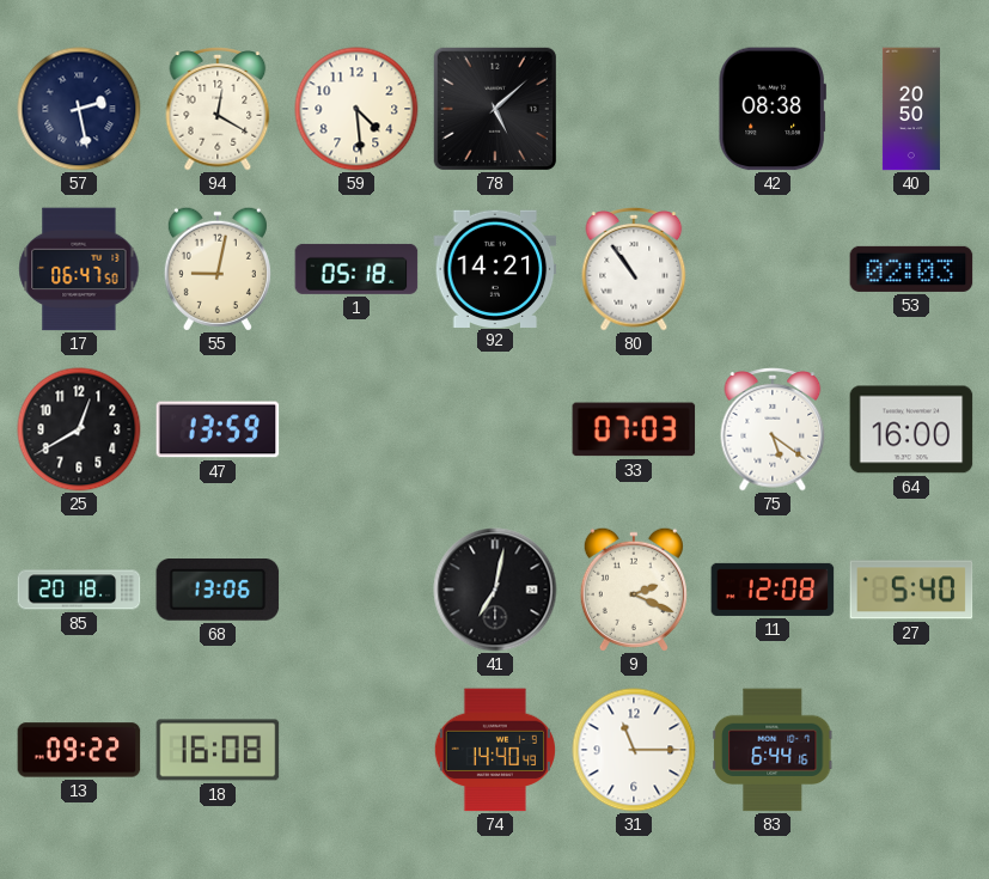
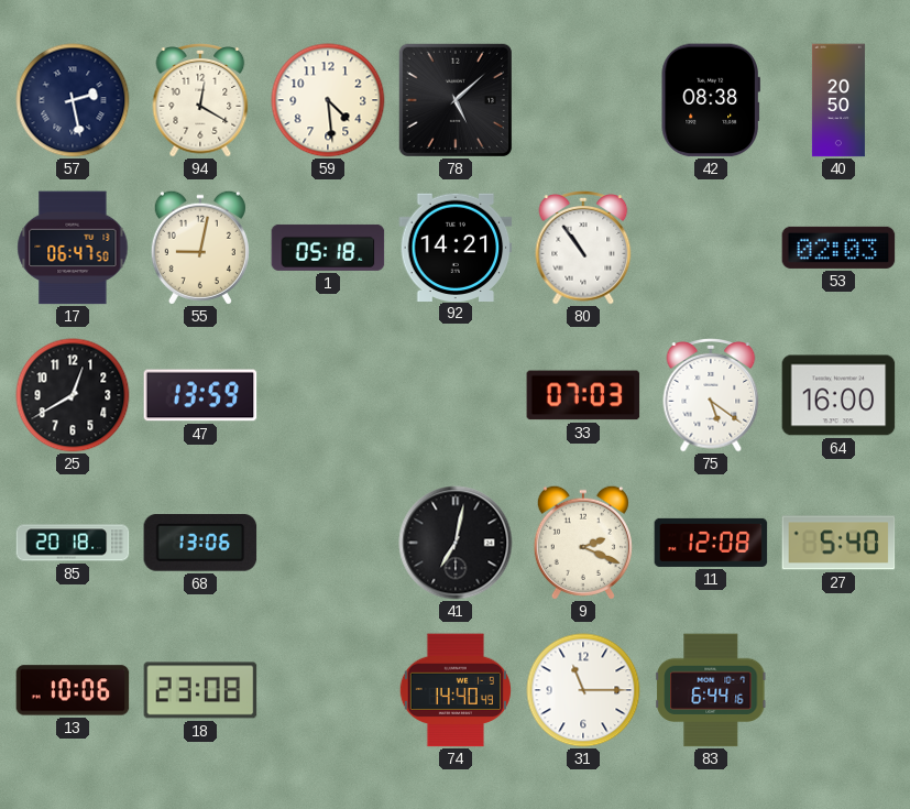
13: 09:22 -> 10:06 (73, 690)
18: 16:08 -> 23:08 (200, 690)
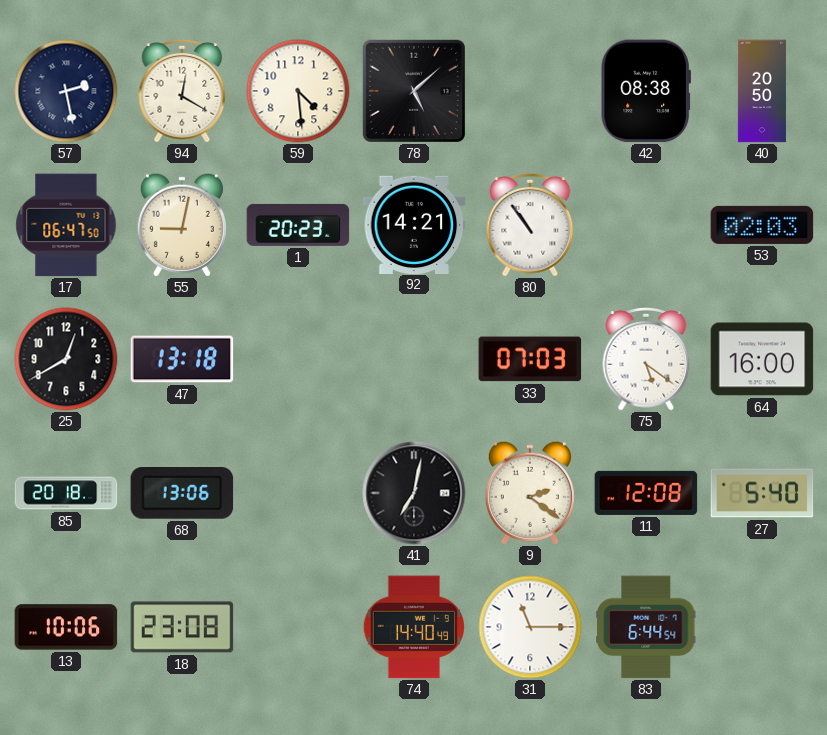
1: 05:18 -> 20:23 (298, 225)
47: 13:59 -> 13:18 (182, 359)
9: 2:19 -> 2:21 (530, 493)
83: 6:44:16 -> 6:44:54 (647, 627)
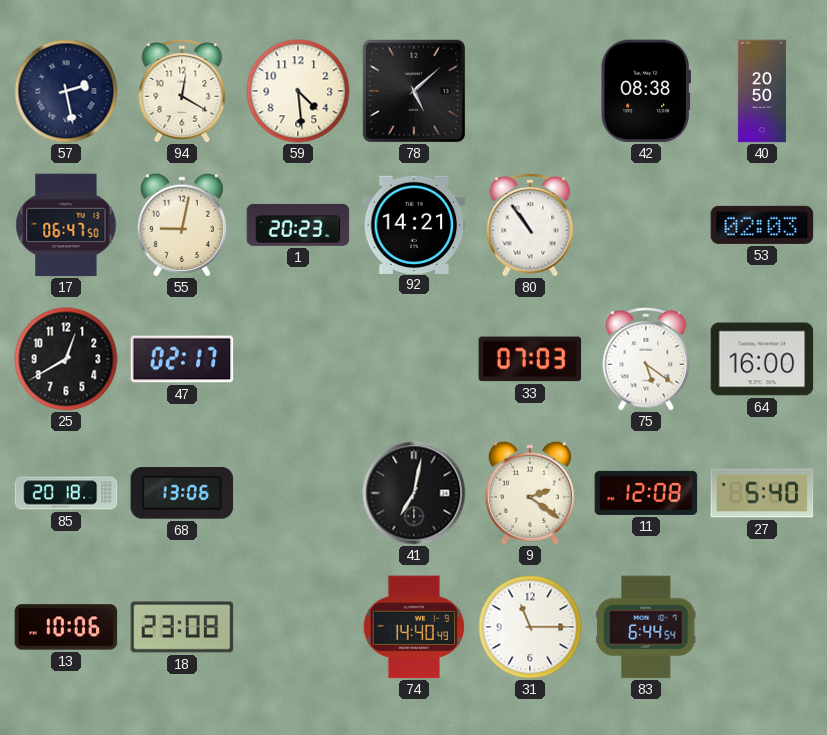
47: 13:18 -> 02:17 (182, 359)
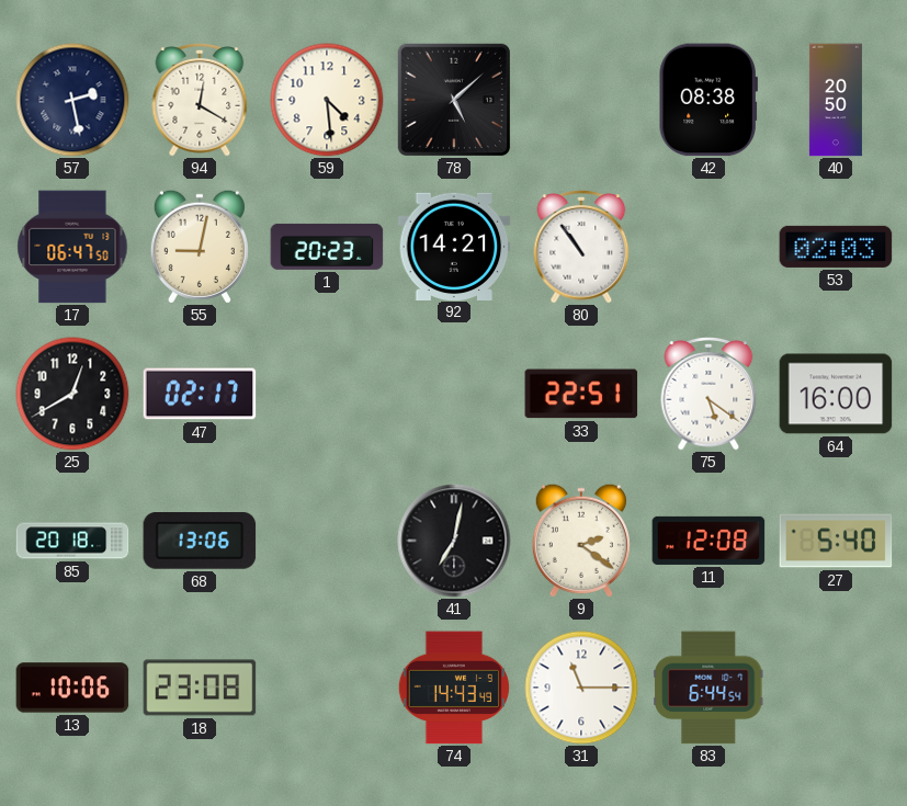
33: 07:03 -> 22:51 (581, 394)
74: 14:40 -> 14:43 (454, 688)
